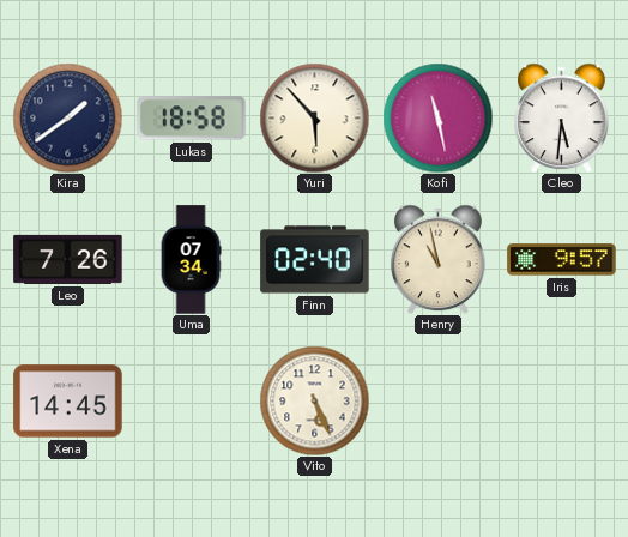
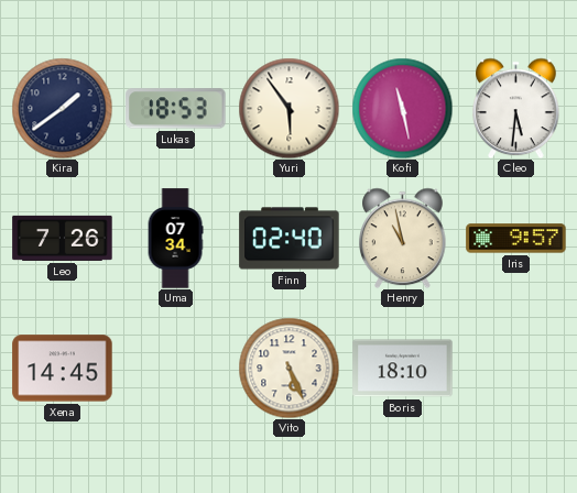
Lukas: 18:58 -> 18:53 (176, 109)
Yuri: 5:53 -> 5:54 (288, 108)
Boris: none -> 18:10 (403, 369)
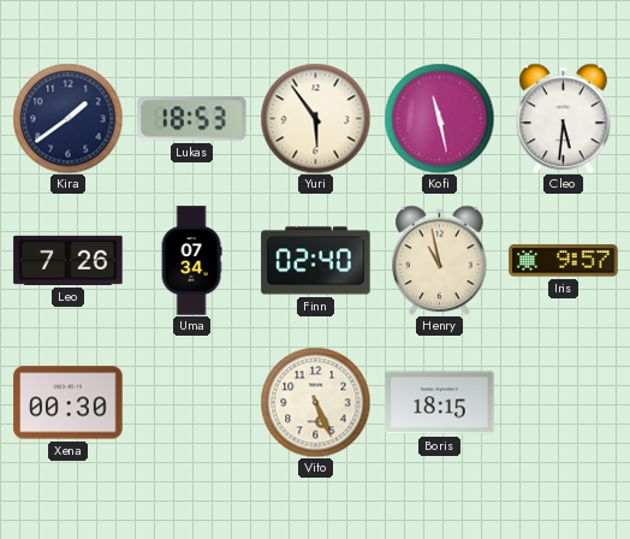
Xena: 14:45 -> 00:30 (69, 403)
Boris: 18:10 -> 18:15 (440, 403)
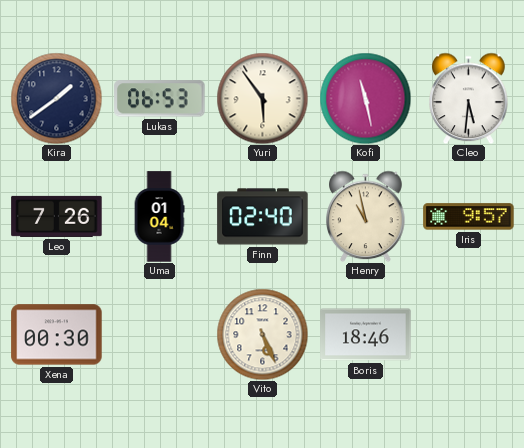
Lukas: 18:53 -> 06:53 (160, 99)
Uma: 07:34 -> 01:04 (159, 217)
Boris: 18:15 -> 18:46 (366, 335)
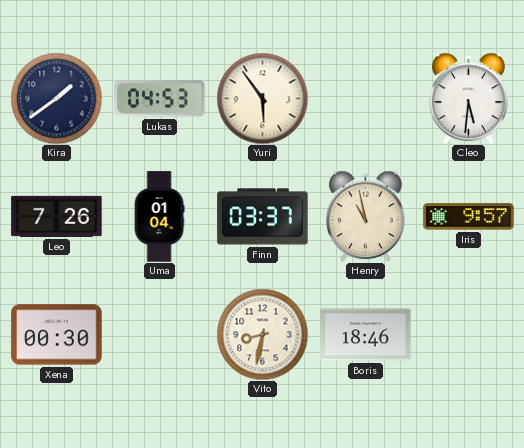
Lukas: 06:53 -> 04:53 (160, 99)
Kofi: 11:28 -> none (365, 98)
Finn: 02:40 -> 03:37 (263, 217)
Vito: 5:26 -> 8:32 (262, 334)
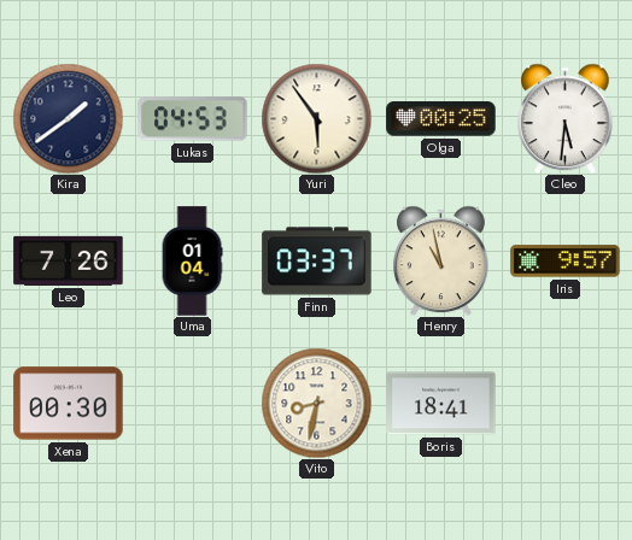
Olga: none -> 00:25 (441, 119)
Boris: 18:46 -> 18:41 (441, 404)
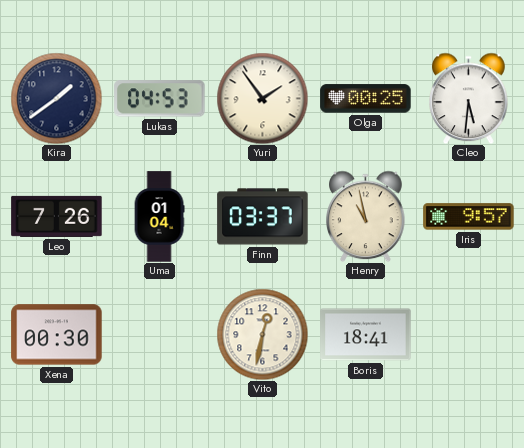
Yuri: 5:54 -> 1:54 (262, 98)
Vito: 8:32 -> 12:32 (262, 334)
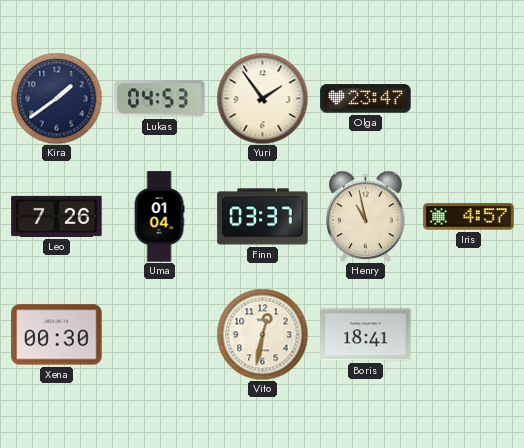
Olga: 00:25 -> 23:47 (366, 99)
Cleo: 5:31 -> none (469, 98)
Iris: 9:57 -> 4:57 (469, 217)
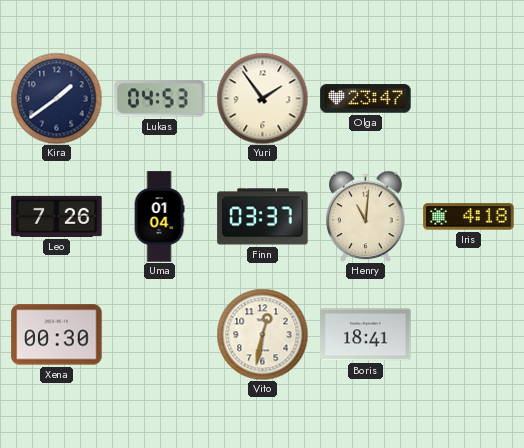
Henry: 10:58 -> 11:01 (366, 216)
Iris: 4:57 -> 4:18 (469, 217)
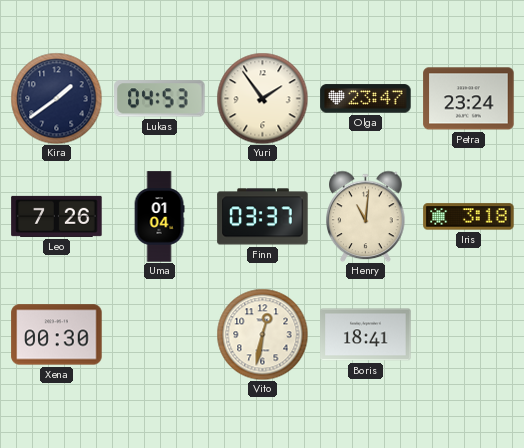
Petra: none -> 23:24 (469, 99)
Iris: 4:18 -> 3:18 (469, 217)
